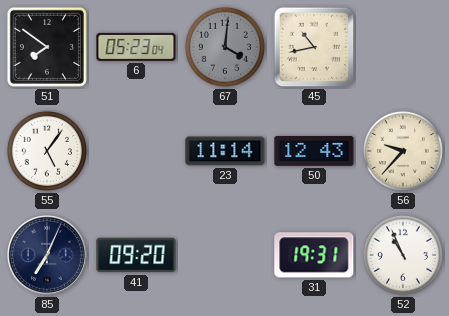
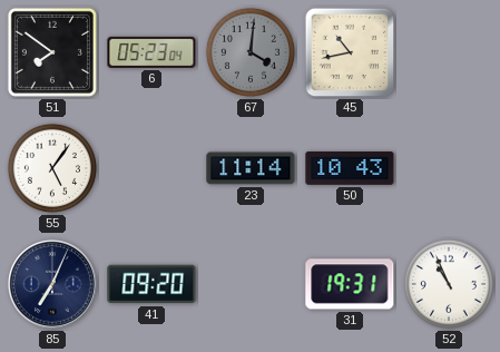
50: 12:43 -> 10:43 (350, 168)
56: 9:37 -> none (403, 151)
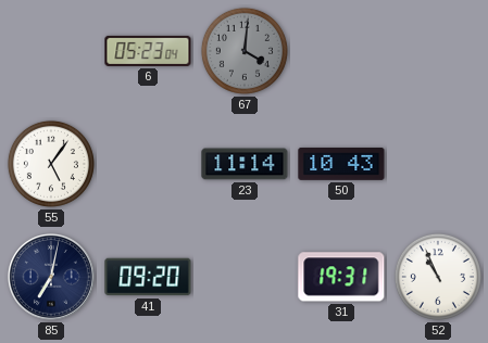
51: 7:51 -> none (52, 52)
45: 10:43 -> none (350, 52)
85: 7:04 -> 7:02 (52, 278)
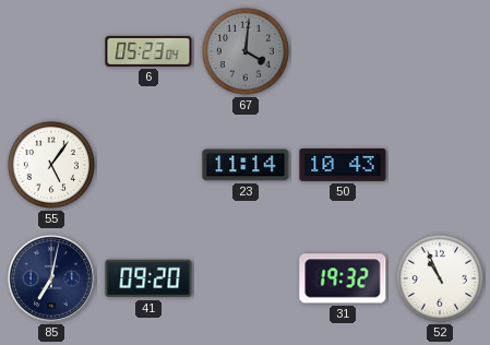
31: 19:31 -> 19:32 (343, 278)
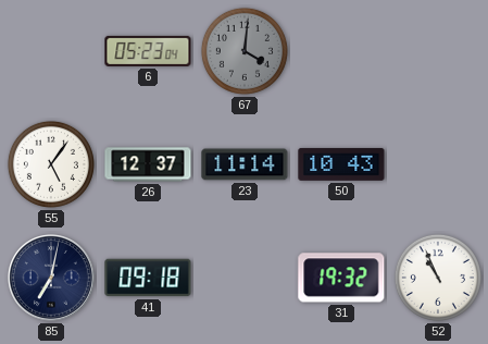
26: none -> 12:37 (148, 164)
41: 09:20 -> 09:18 (148, 278)
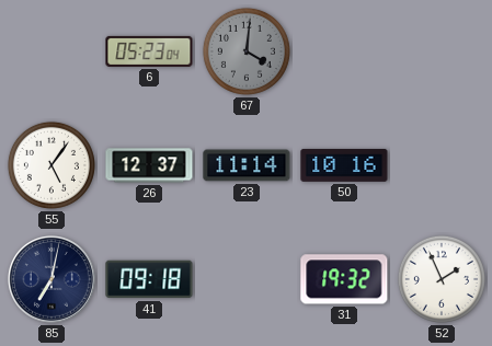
50: 10:43 -> 10:16 (344, 165)
52: 10:56 -> 1:56 (442, 279)
